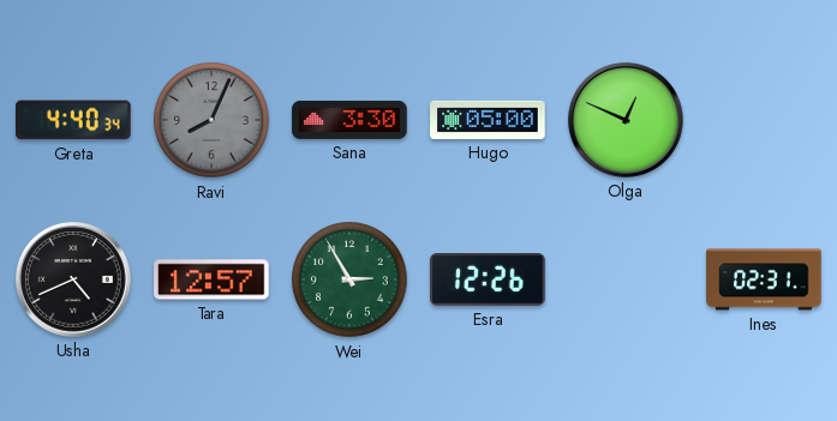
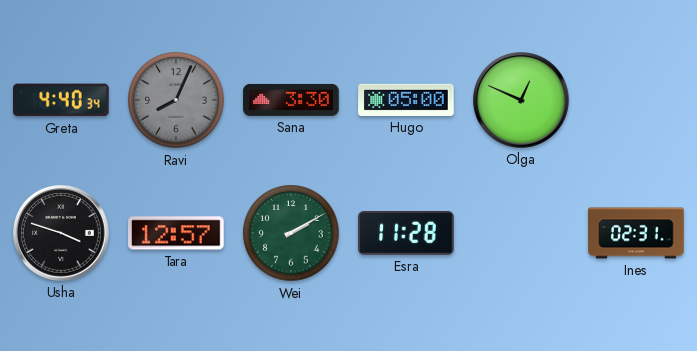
Usha: 4:41 -> 3:48 (62, 234)
Wei: 2:55 -> 2:10 (291, 233)
Esra: 12:26 -> 11:28 (406, 234)
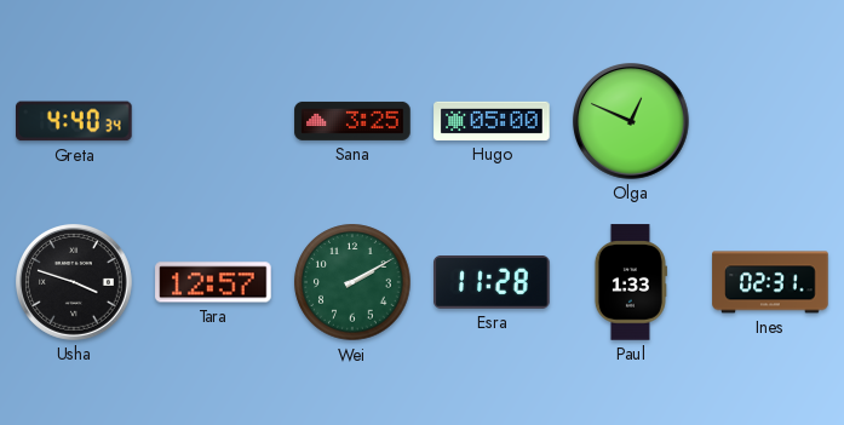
Ravi: 8:04 -> none (176, 100)
Sana: 3:30 -> 3:25 (352, 121)
Paul: none -> 1:33 (630, 282)
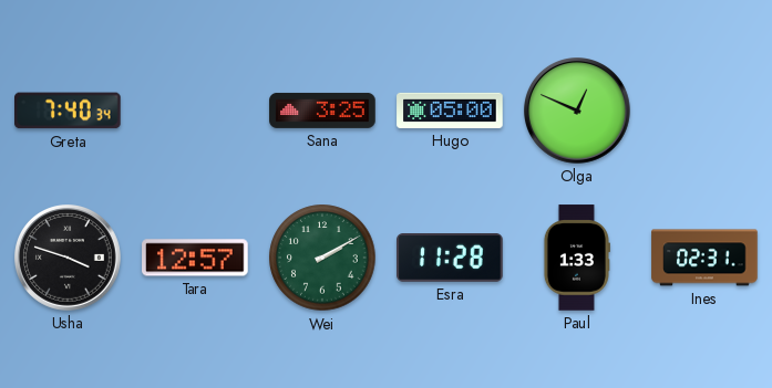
Greta: 4:40 -> 7:40 (69, 111)
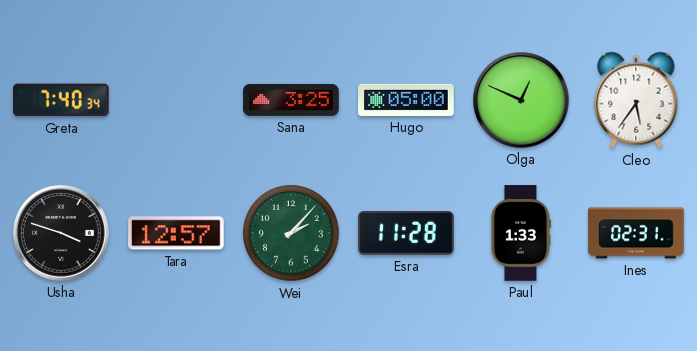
Cleo: none -> 5:36 (636, 100)
Wei: 2:10 -> 2:07 (291, 233)
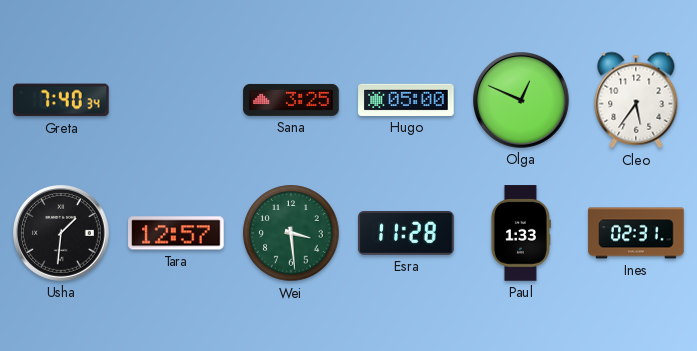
Usha: 3:48 -> 1:31 (62, 234)
Wei: 2:07 -> 3:29 (291, 233)
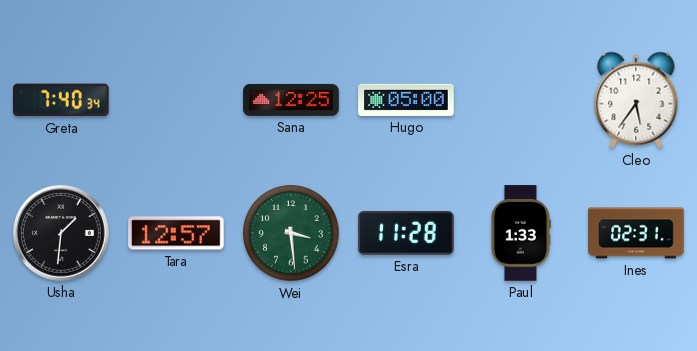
Sana: 3:25 -> 12:25 (291, 100)
Olga: 12:49 -> none (522, 101)
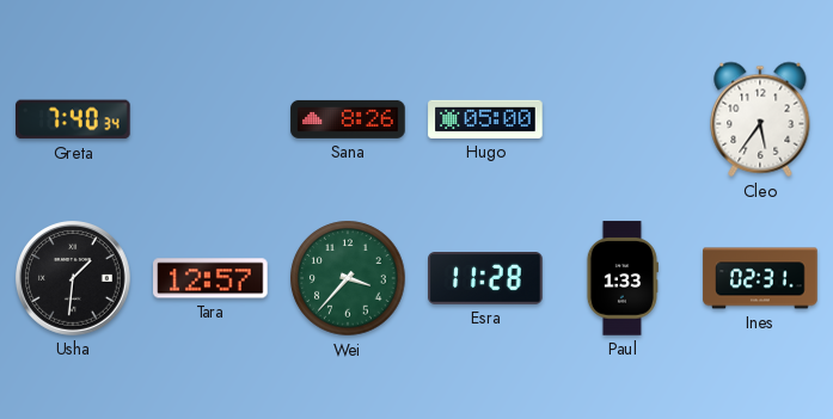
Sana: 12:25 -> 8:26 (348, 119)
Wei: 3:29 -> 3:37 (348, 278)
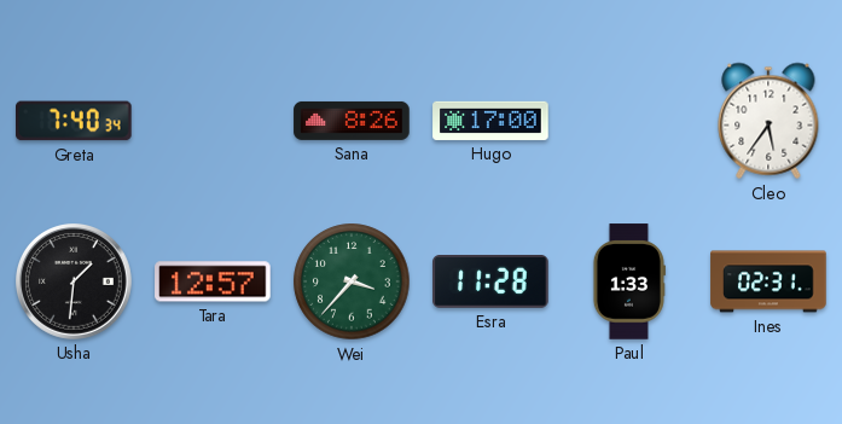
Hugo: 05:00 -> 17:00 (490, 121)
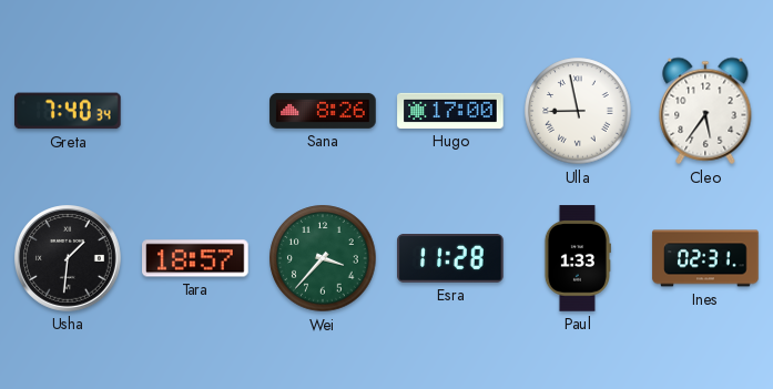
Ulla: none -> 8:58 (578, 111)
Tara: 12:57 -> 18:57 (195, 258)
